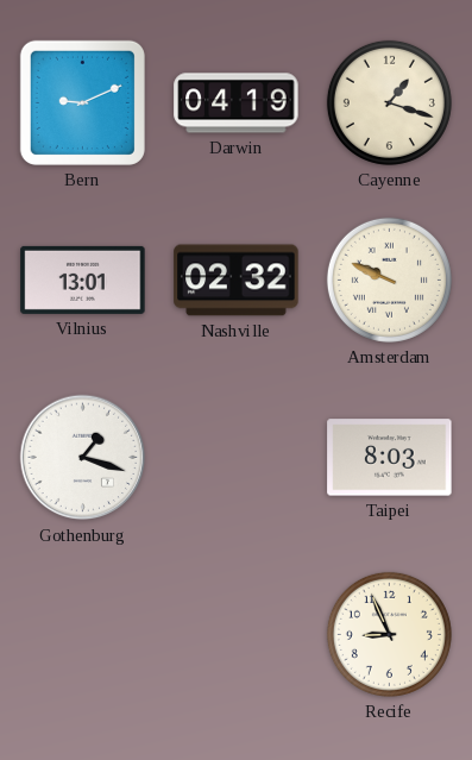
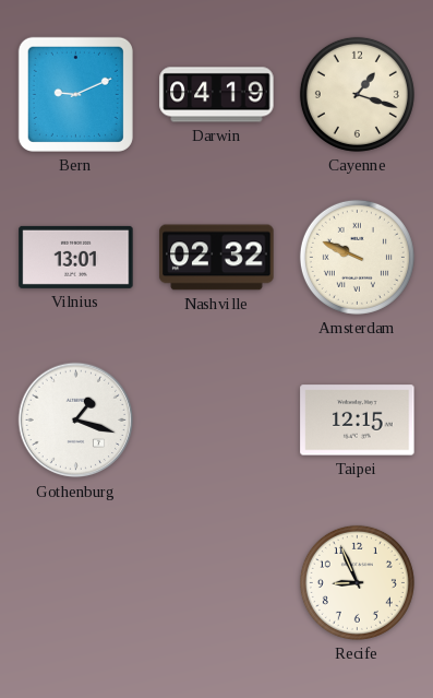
Taipei: 8:03 -> 12:15 (358, 421)
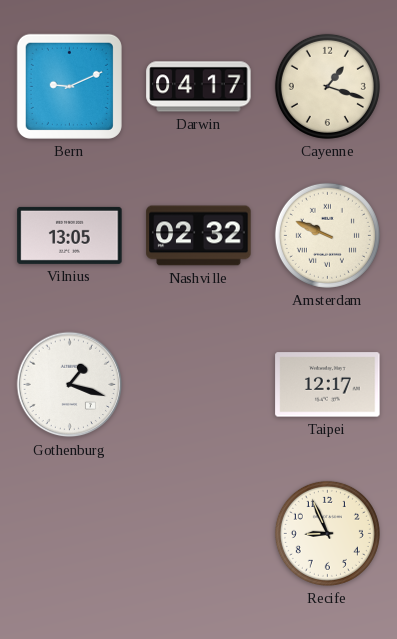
Darwin: 04:19 -> 04:17 (199, 87)
Vilnius: 13:01 -> 13:05 (70, 235)
Taipei: 12:15 -> 12:17 (328, 385)
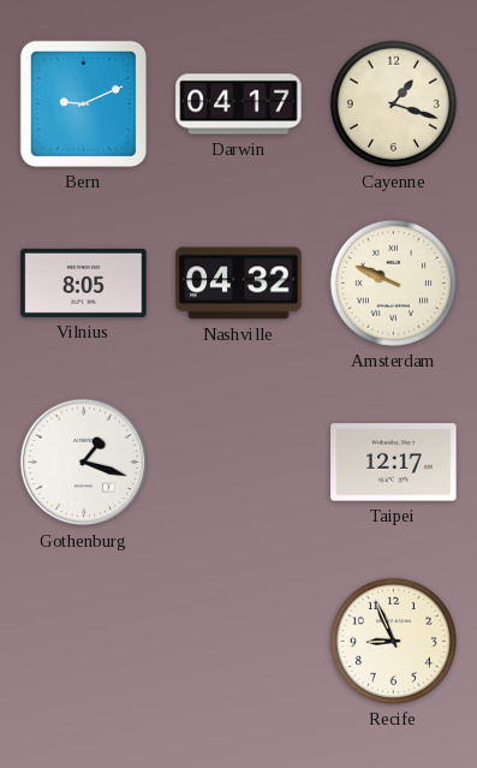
Vilnius: 13:05 -> 8:05 (84, 282)
Nashville: 02:32 -> 04:32 (239, 284)
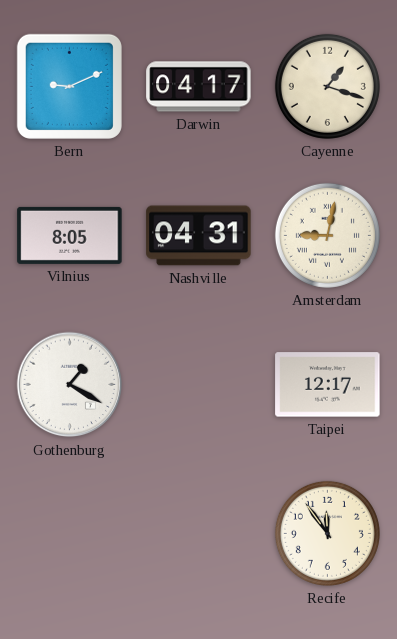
Nashville: 04:32 -> 04:31 (199, 236)
Amsterdam: 9:49 -> 9:02 (327, 235)
Gothenburg: 1:18 -> 1:20 (70, 385)
Recife: 8:56 -> 11:54 (327, 533)
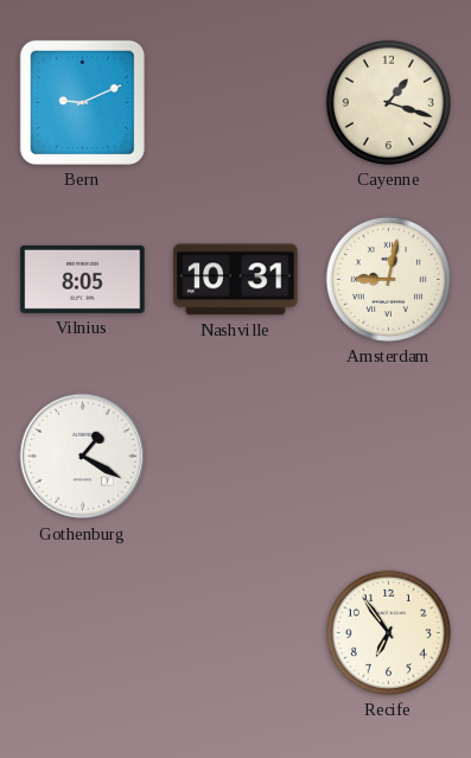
Darwin: 04:17 -> none (199, 87)
Nashville: 04:31 -> 10:31 (236, 280)
Taipei: 12:17 -> none (328, 385)
Recife: 11:54 -> 6:54 (388, 632)
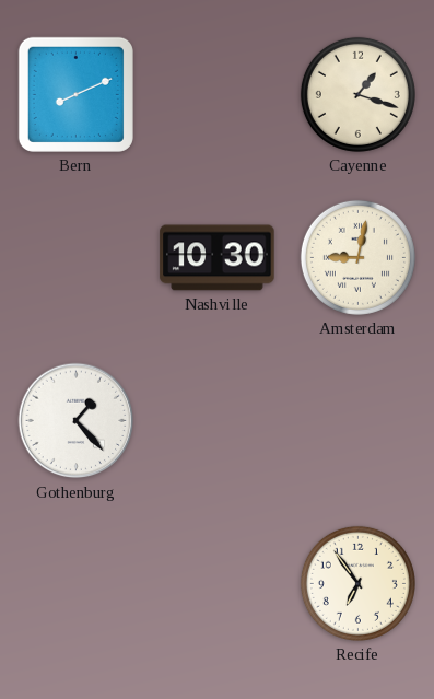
Bern: 9:11 -> 8:11 (75, 94)
Vilnius: 8:05 -> none (83, 279)
Nashville: 10:31 -> 10:30 (218, 258)
Gothenburg: 1:20 -> 1:23 (77, 421)
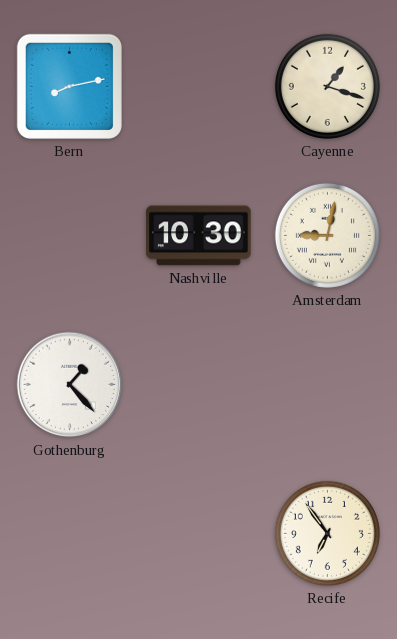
Bern: 8:11 -> 8:13 (69, 86)
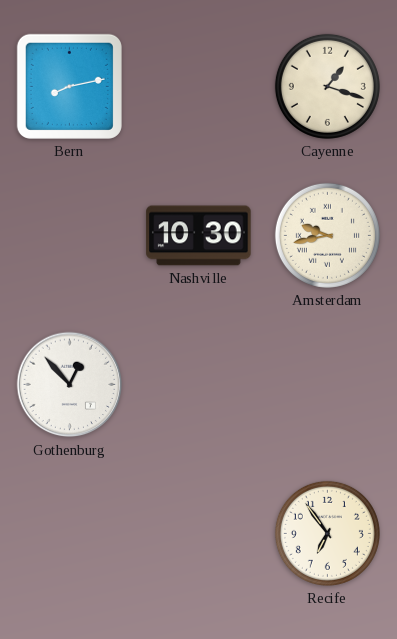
Amsterdam: 9:02 -> 9:43 (327, 235)
Gothenburg: 1:23 -> 12:53 (70, 385)
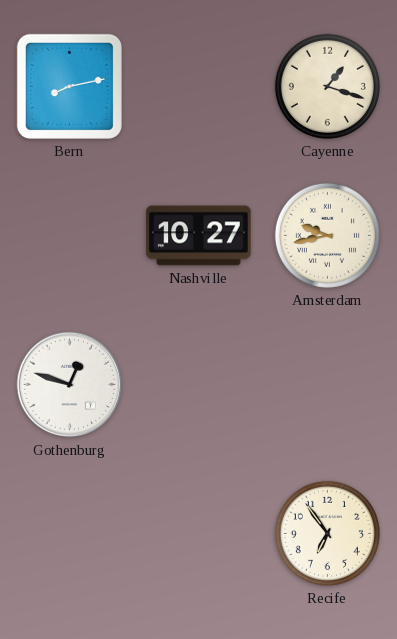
Nashville: 10:30 -> 10:27 (199, 236)
Gothenburg: 12:53 -> 12:48 (70, 385)
